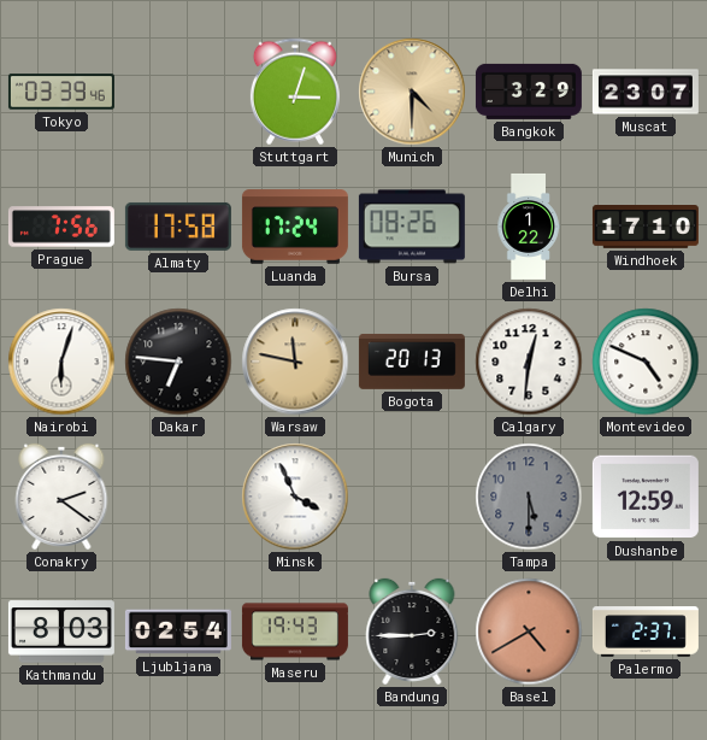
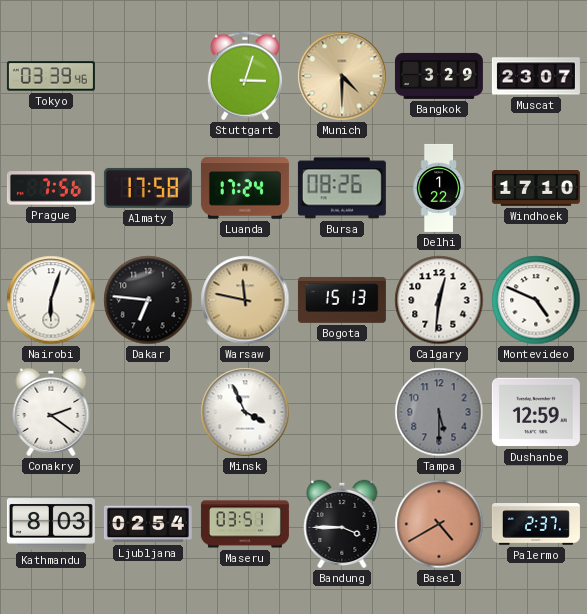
Bogota: 20:13 -> 15:13 (342, 300)
Maseru: 19:43 -> 03:51 (245, 524)
Bandung: 2:45 -> 3:45 (342, 524)
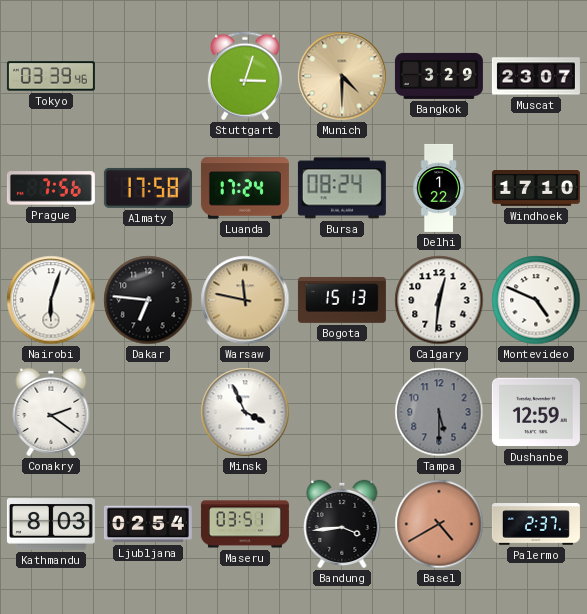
Bursa: 08:26 -> 08:24 (342, 188)
Bandung: 3:45 -> 3:44 (342, 524)
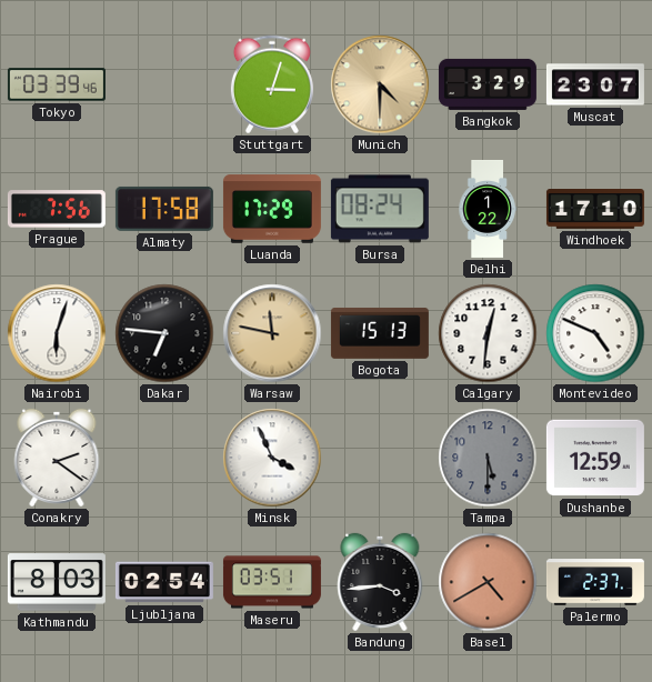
Luanda: 17:24 -> 17:29 (272, 209)
